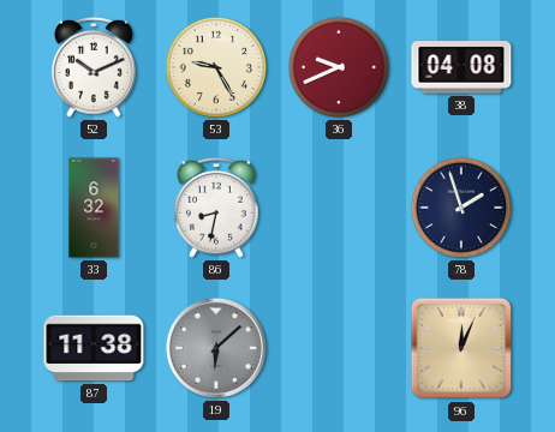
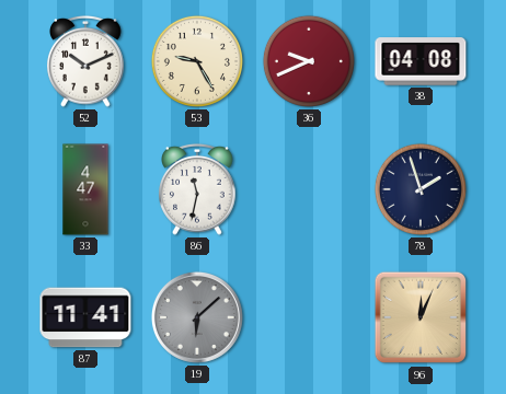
33: 6:32 -> 4:47 (85, 189)
86: 8:32 -> 11:32 (197, 189)
87: 11:38 -> 11:41 (85, 317)
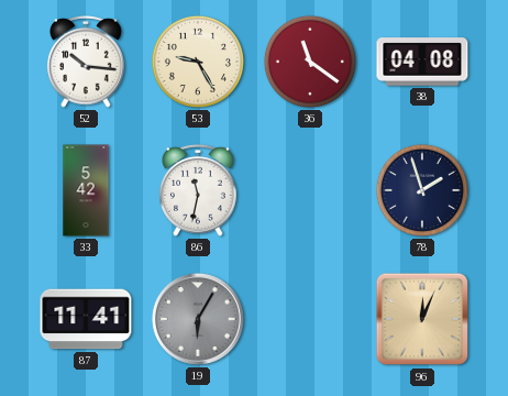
52: 10:11 -> 10:16 (86, 62)
36: 9:41 -> 11:21 (310, 62)
33: 4:47 -> 5:42 (86, 190)
19: 6:08 -> 6:05 (198, 319)
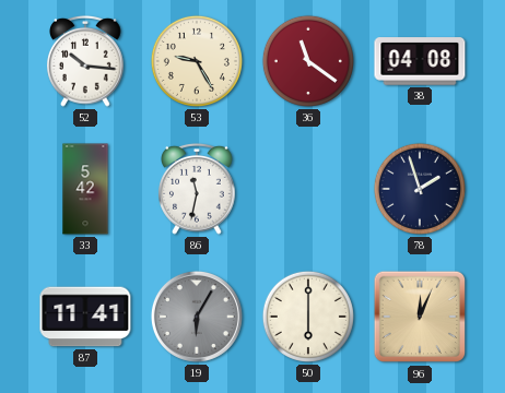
50: none -> 6:00 (308, 317)
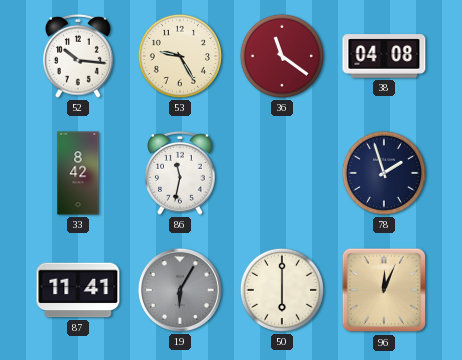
33: 5:42 -> 8:42 (78, 173)
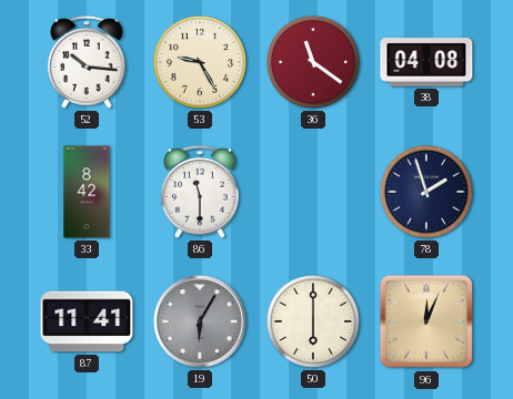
86: 11:32 -> 11:30 (200, 192)
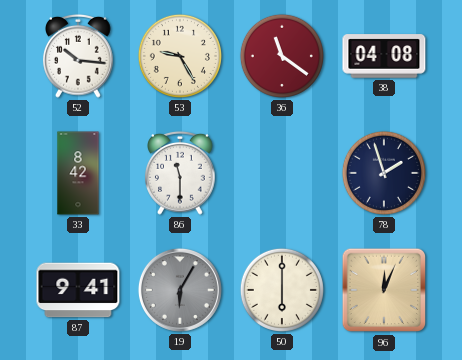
87: 11:41 -> 9:41 (78, 290)
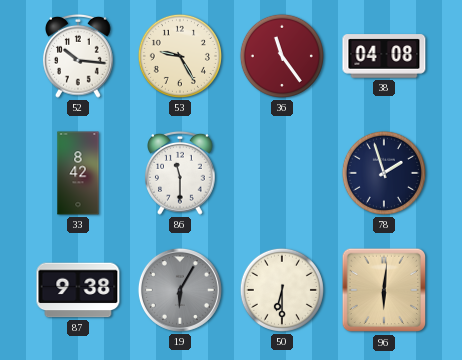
36: 11:21 -> 11:24 (282, 56)
87: 9:41 -> 9:38 (78, 290)
50: 6:00 -> 6:30 (282, 290)
96: 12:04 -> 6:01 (384, 290)
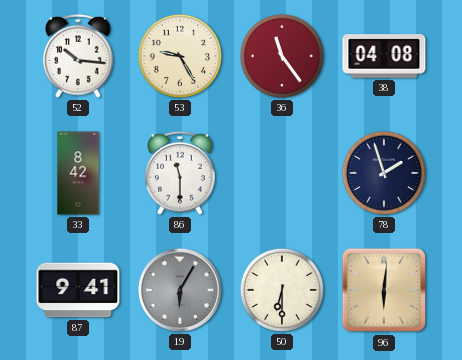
87: 9:38 -> 9:41 (78, 290)
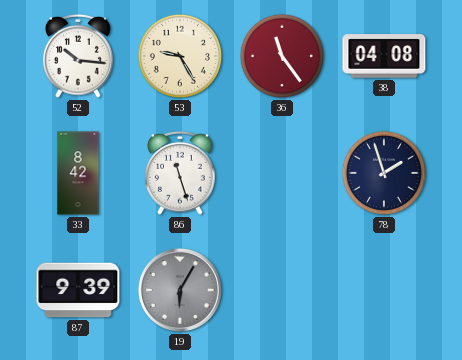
86: 11:30 -> 11:27 (180, 173)
87: 9:41 -> 9:39 (78, 290)
50: 6:30 -> none (282, 290)
96: 6:01 -> none (384, 290)
